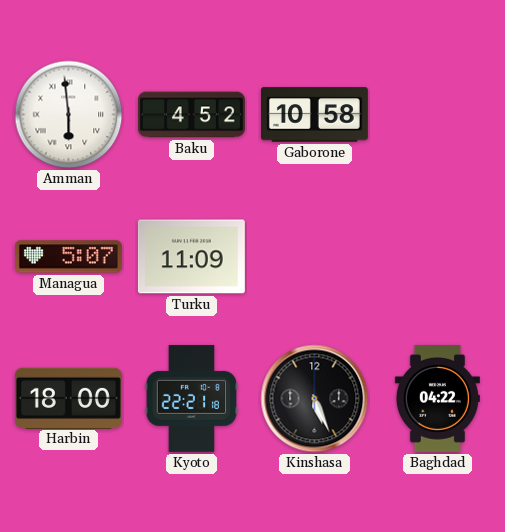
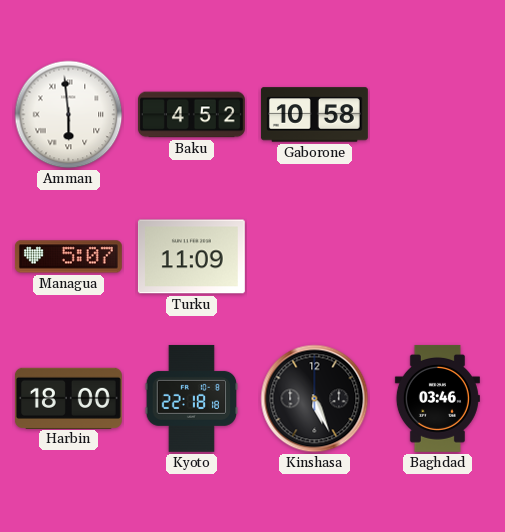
Kyoto: 22:21 -> 22:18 (192, 398)
Baghdad: 04:22 -> 03:46 (437, 398)
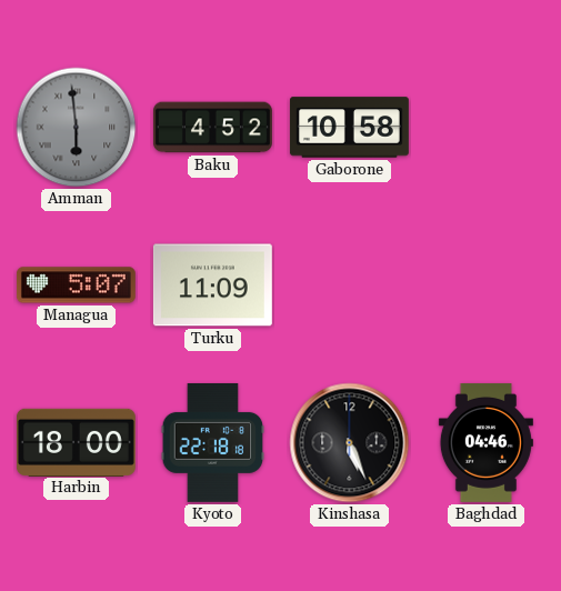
Amman dial: white -> grey (77, 128)
Baghdad: 03:46 -> 04:46 (485, 442)
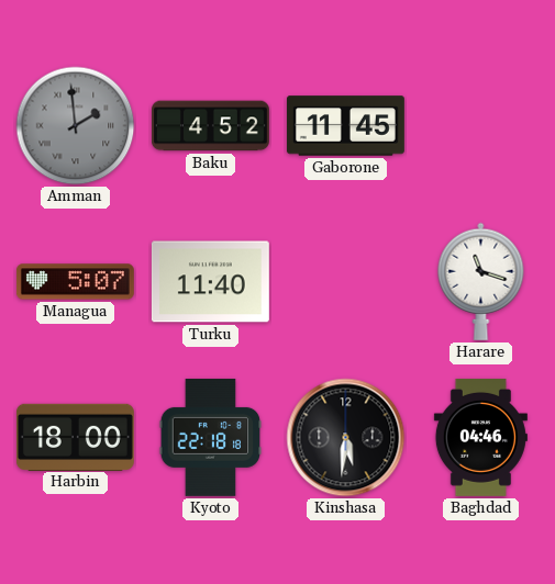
Amman: 5:59 -> 1:59 (76, 126)
Gaborone: 10:58 -> 11:45 (345, 126)
Turku: 11:09 -> 11:40 (210, 282)
Harare: none -> 11:18 (481, 281)
Kinshasa: 5:26 -> 5:31 (346, 438)
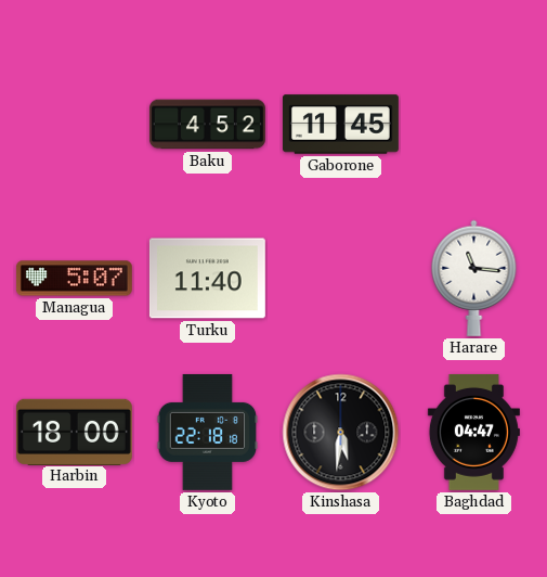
Amman: 1:59 -> none (76, 126)
Harare: 11:18 -> 11:16 (474, 278)
Baghdad: 04:46 -> 04:47 (473, 432)
